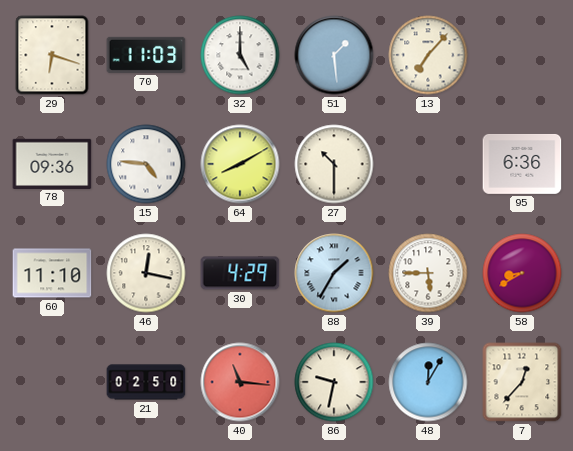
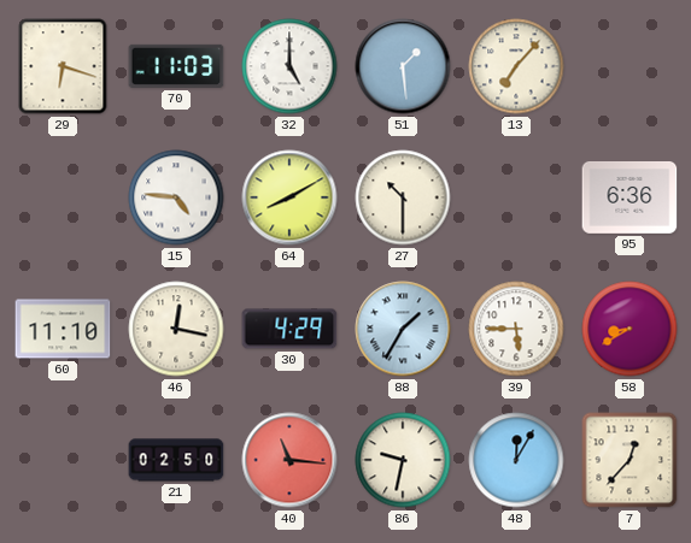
78: 09:36 -> none (52, 163)
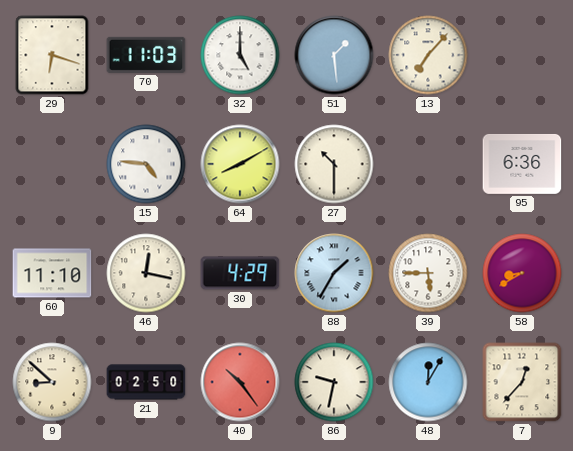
9: none -> 8:52 (52, 382)
40: 11:16 -> 10:24 (240, 382)
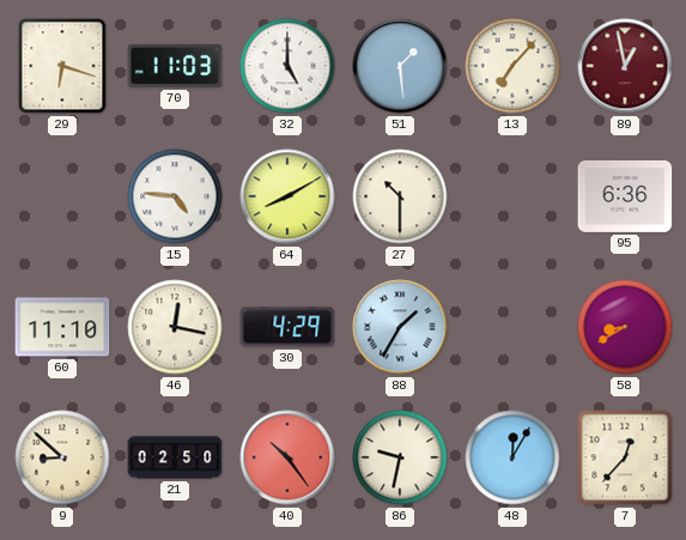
89: none -> 12:58 (625, 66)
39: 5:45 -> none (428, 273)
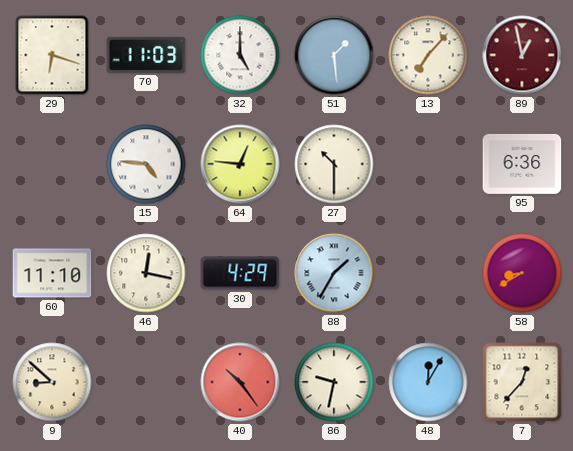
64: 8:10 -> 12:46 (240, 164)
21: 02:50 -> none (175, 457)
